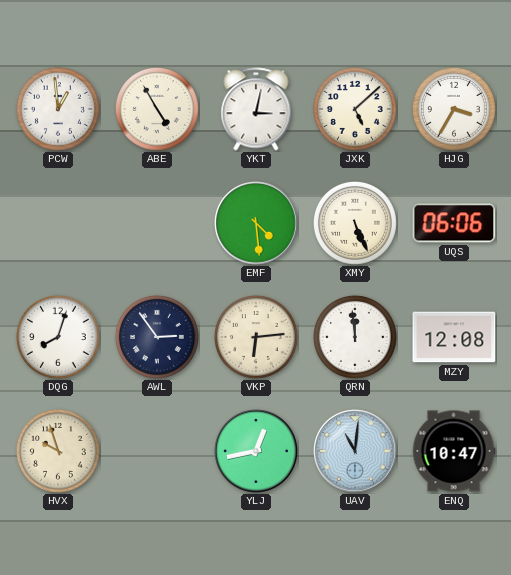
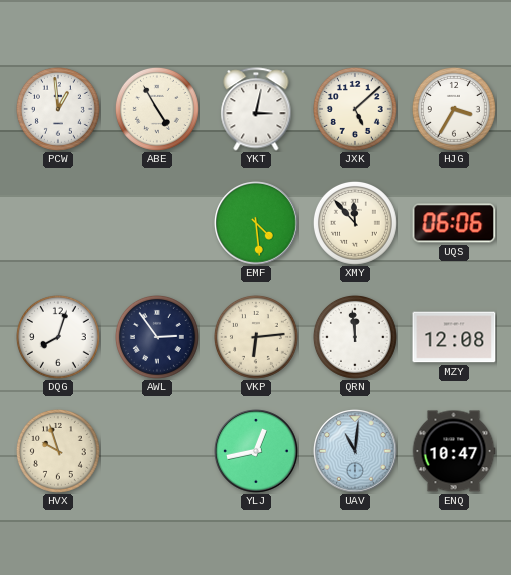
XMY: 5:26 -> 11:53 (355, 223)
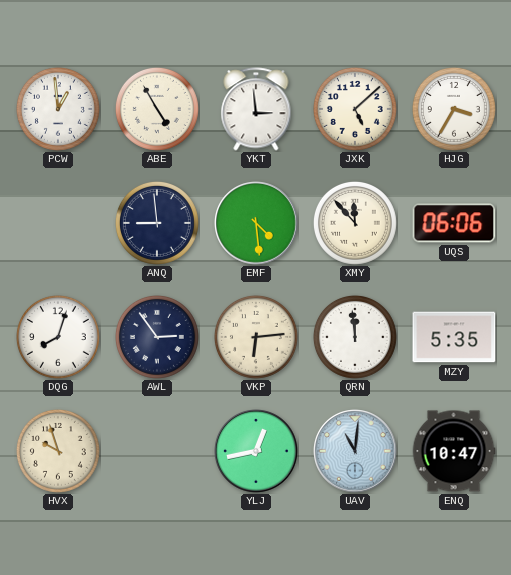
YKT: 3:02 -> 2:59 (256, 109)
ANQ: none -> 8:59 (157, 223)
MZY: 12:08 -> 5:35 (454, 337)
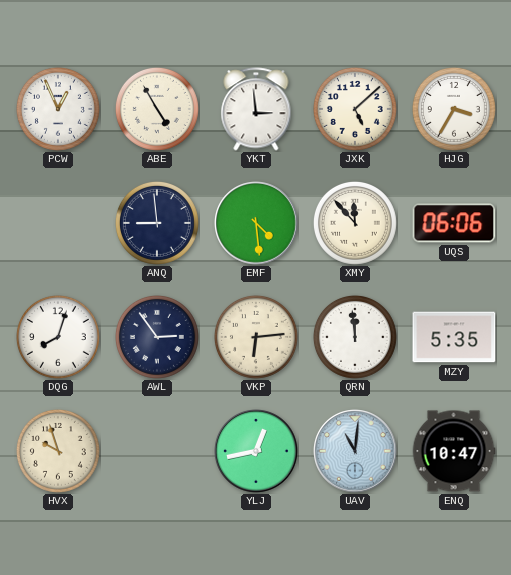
PCW: 12:59 -> 12:56 (58, 109)
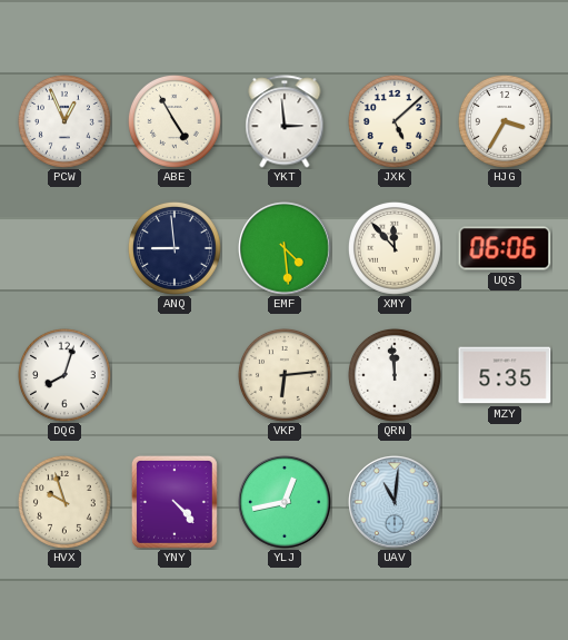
AWL: 2:54 -> none (157, 337)
YNY: none -> 4:23 (175, 502)
ENQ: 10:47 -> none (454, 451)
